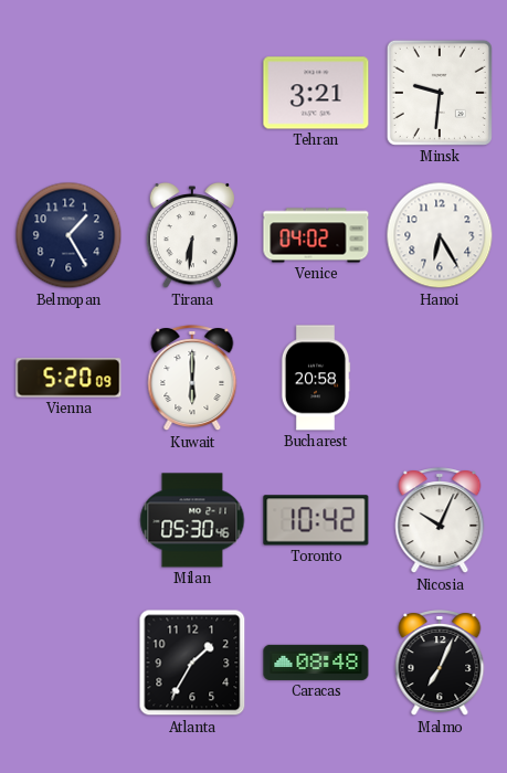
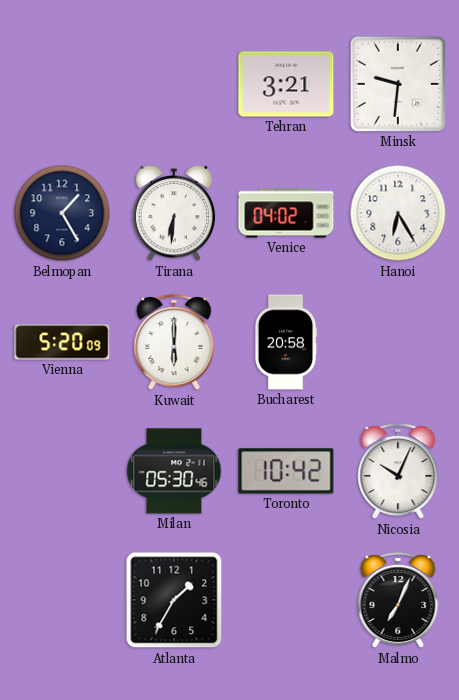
Caracas: 08:48 -> none (316, 663)
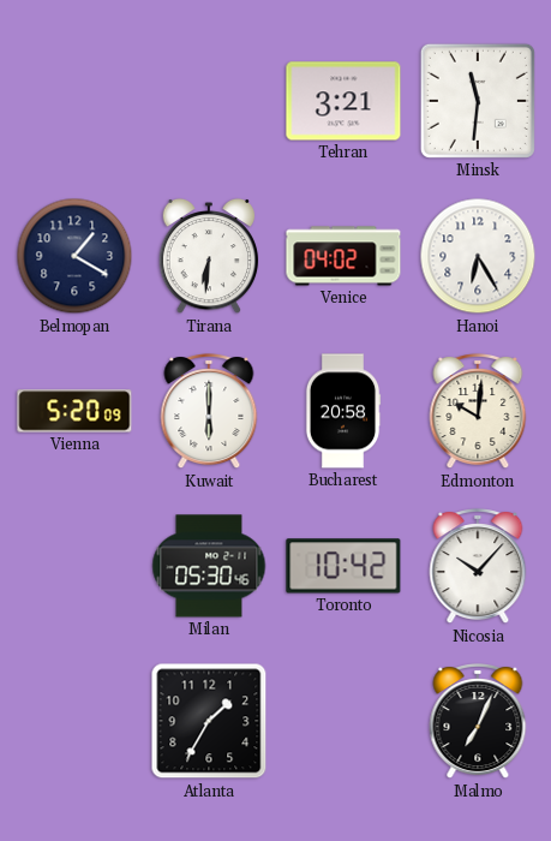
Minsk: 9:31 -> 11:31 (478, 101)
Belmopan: 1:25 -> 1:20 (74, 256)
Edmonton: none -> 10:01 (478, 412)
Nicosia: 10:04 -> 10:07 (478, 567)
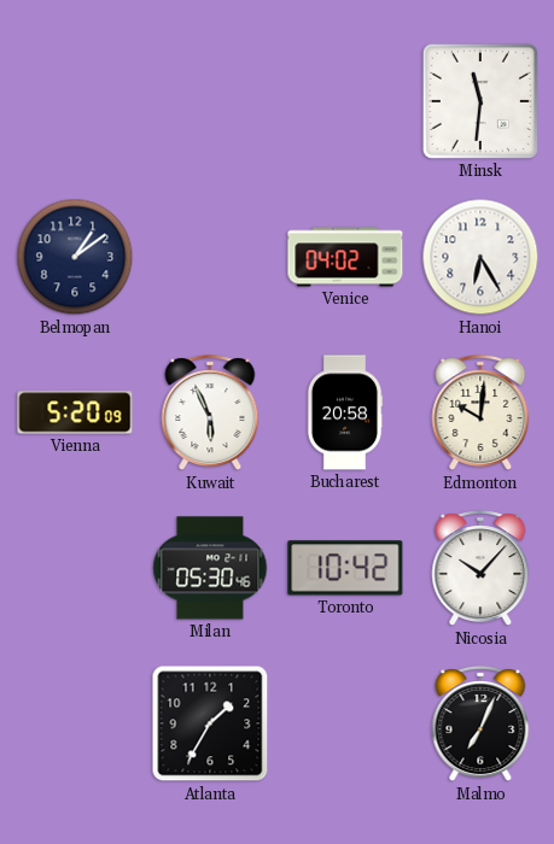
Tehran: 3:21 -> none (343, 101)
Belmopan: 1:20 -> 1:09 (75, 257)
Tirana: 6:31 -> none (209, 256)
Kuwait: 6:00 -> 5:56 (210, 414)
